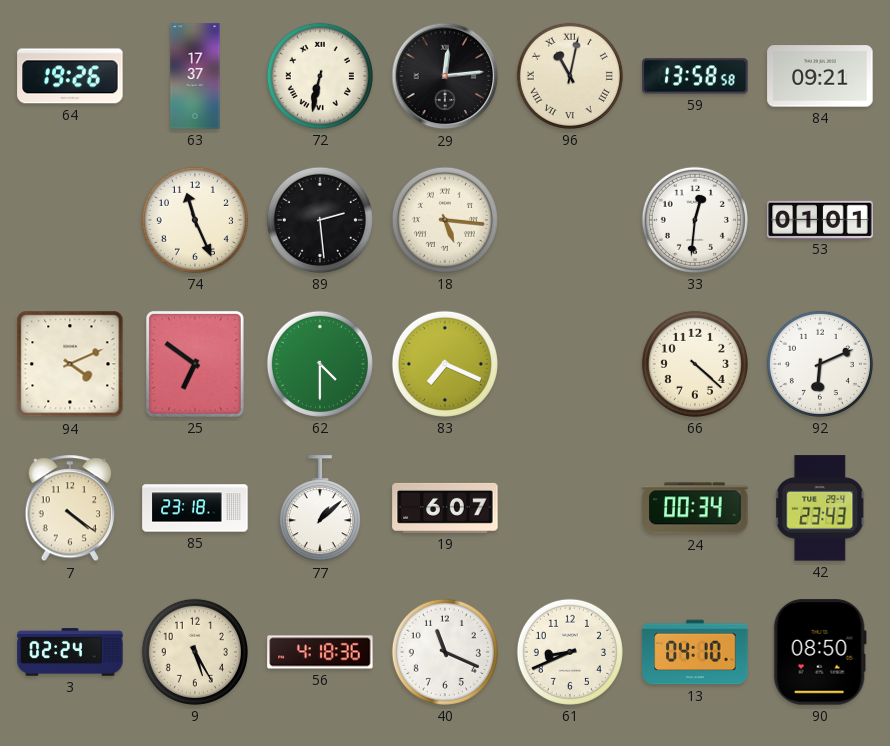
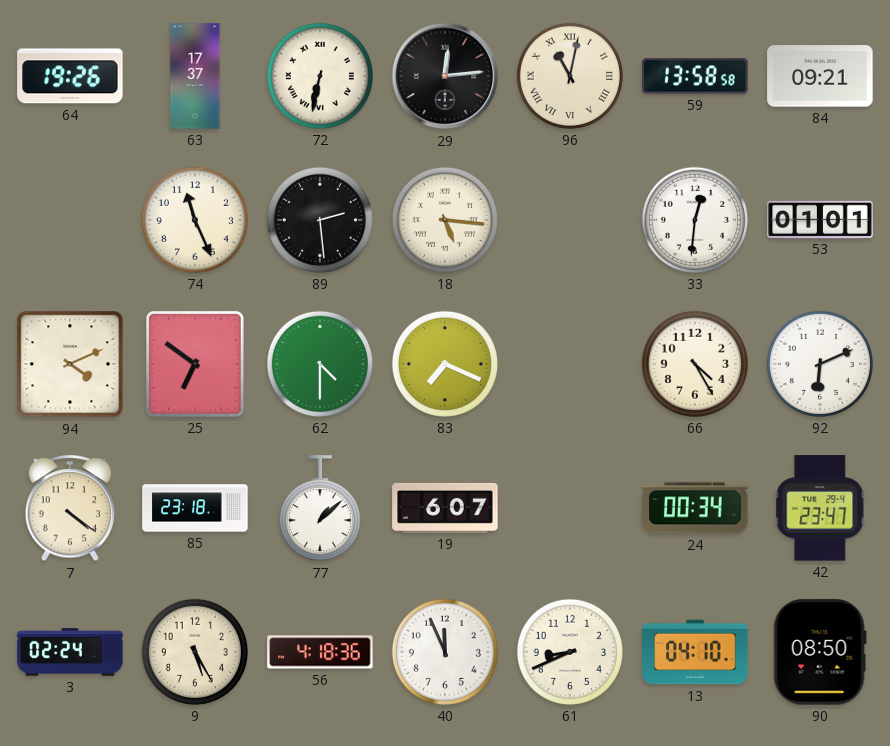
66: 4:22 -> 4:25 (695, 364)
42: 23:43 -> 23:47 (821, 508)
40: 11:19 -> 11:56 (445, 652)
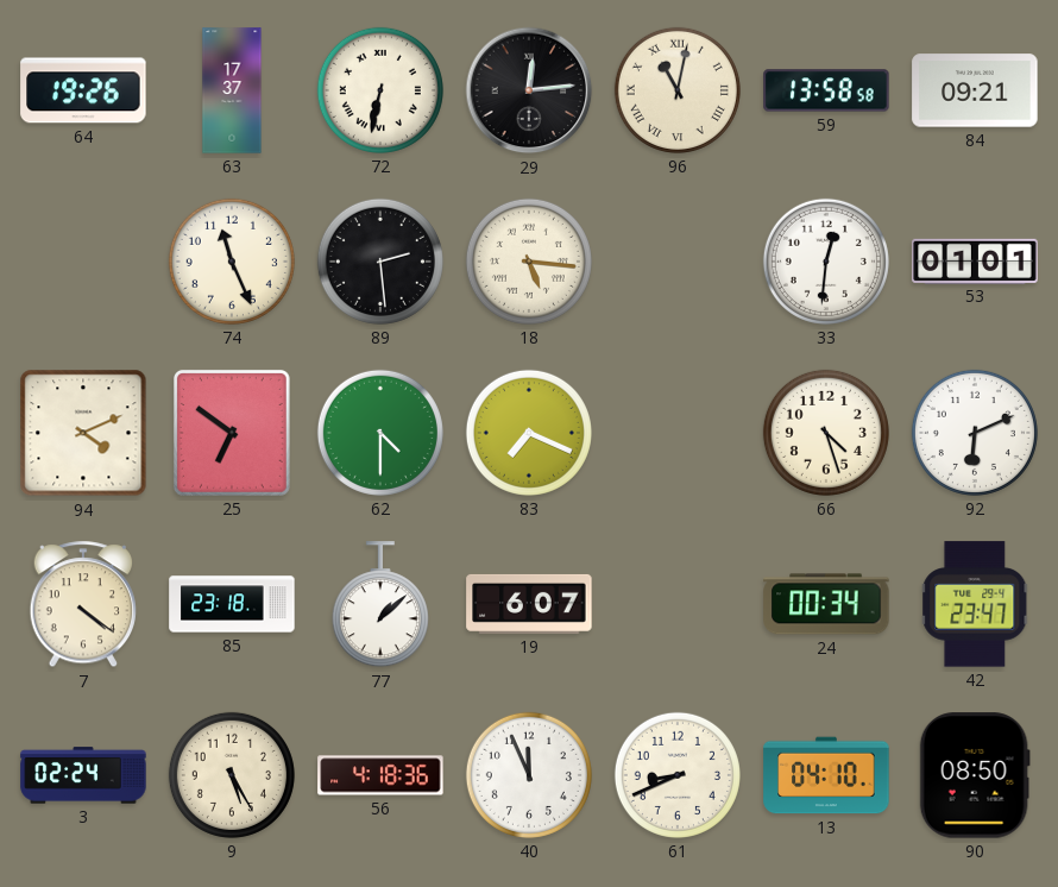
66: 4:25 -> 4:27 (826, 433)
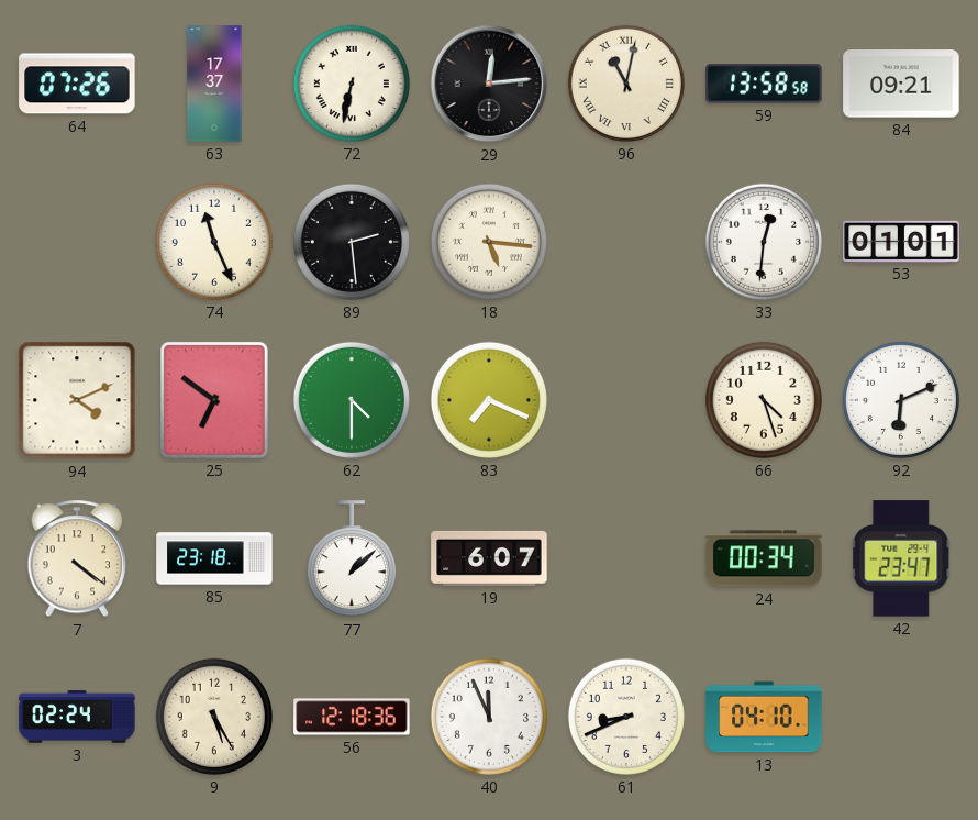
64: 19:26 -> 07:26 (77, 84)
56: 4:18 -> 12:18 (352, 717)
90: 08:50 -> none (975, 775)
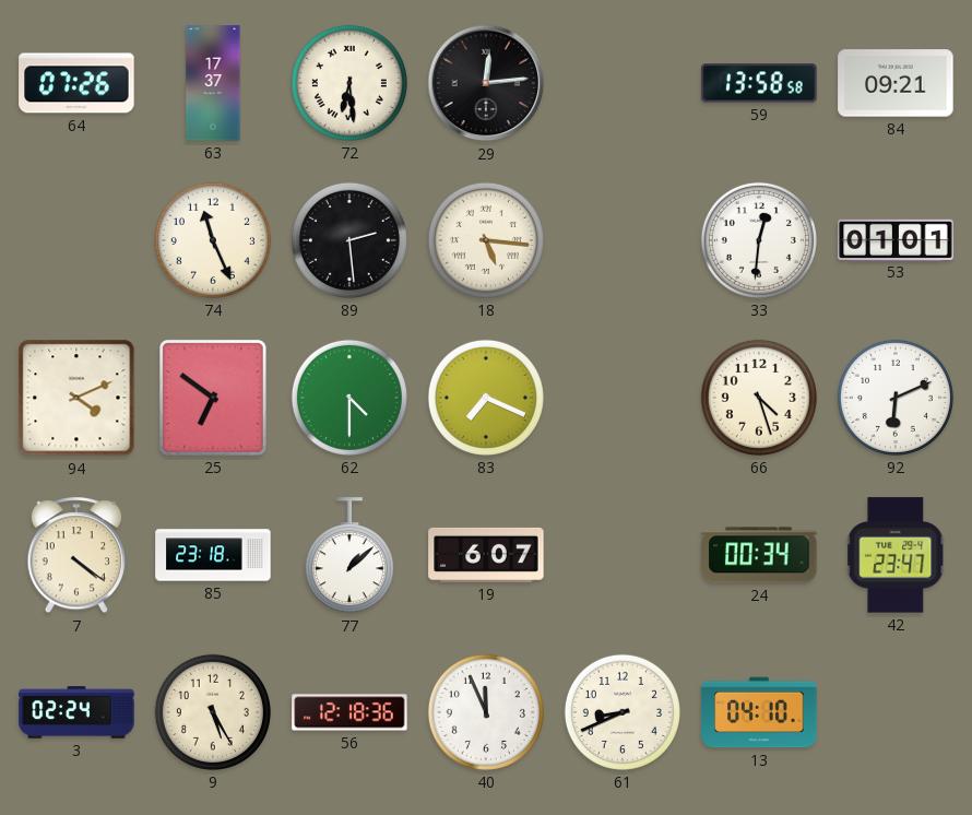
72: 6:32 -> 6:29 (349, 83)
96: 11:02 -> none (626, 84)
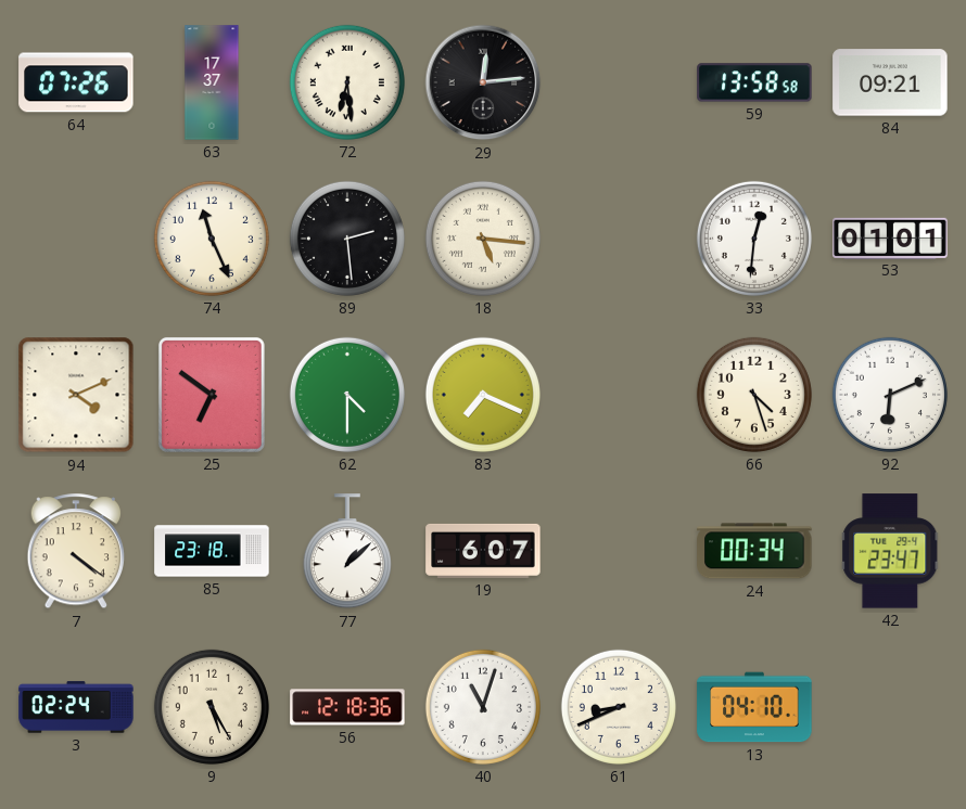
40: 11:56 -> 11:03 (483, 707)
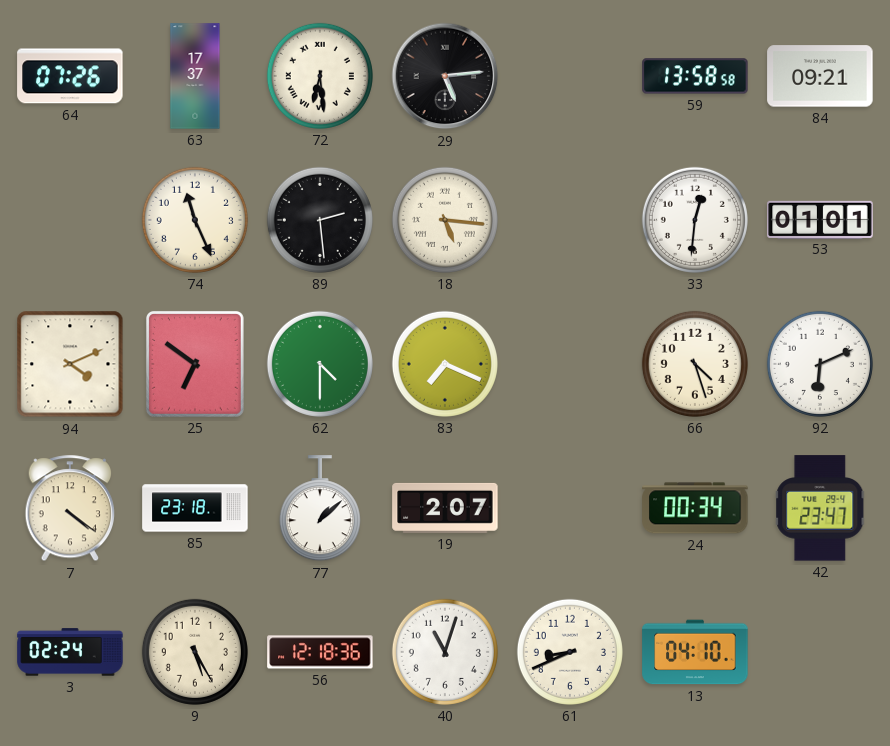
29: 12:14 -> 5:14 (445, 76)
19: 6:07 -> 2:07 (445, 508)
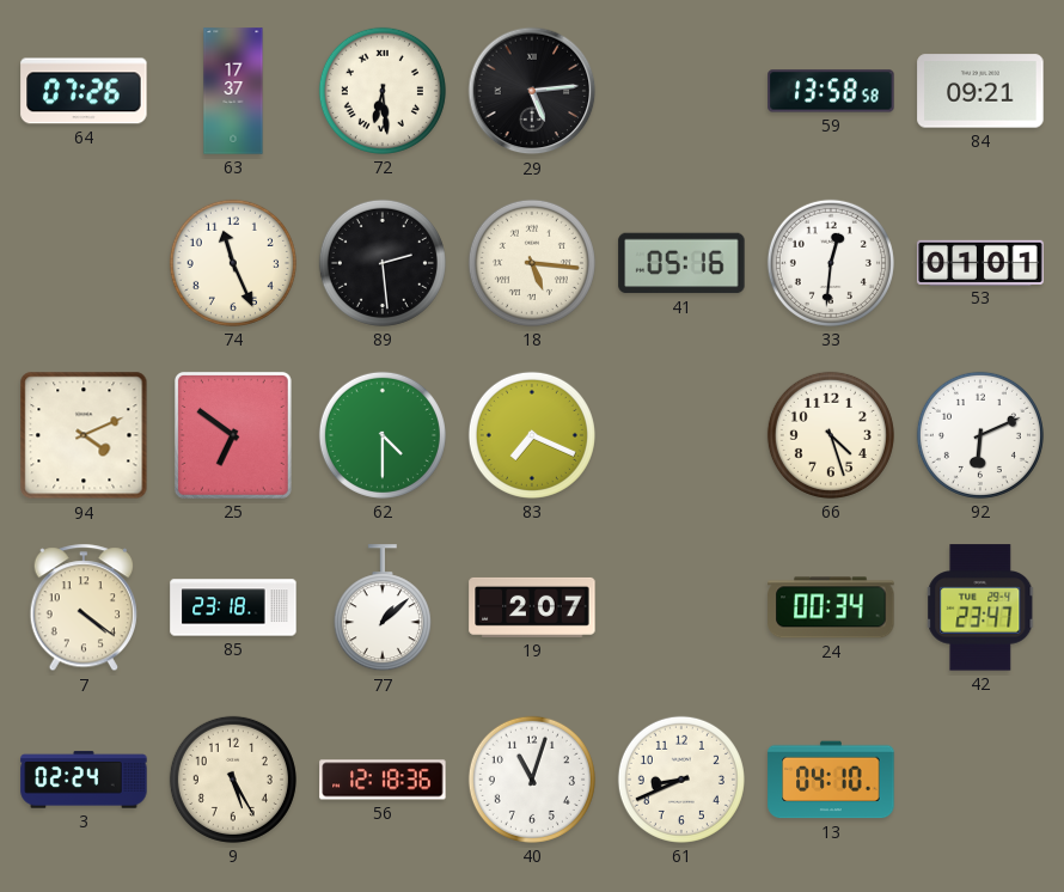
41: none -> 05:16 (681, 263)
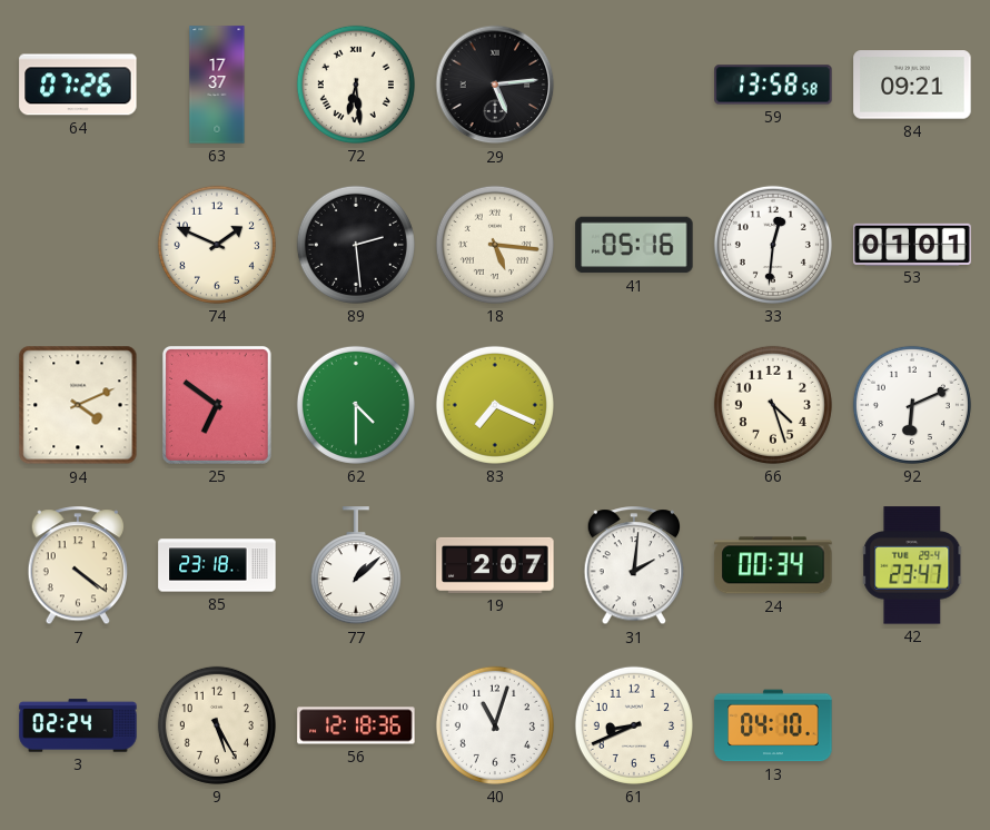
74: 11:26 -> 1:49 (217, 245)
31: none -> 2:01 (633, 566)
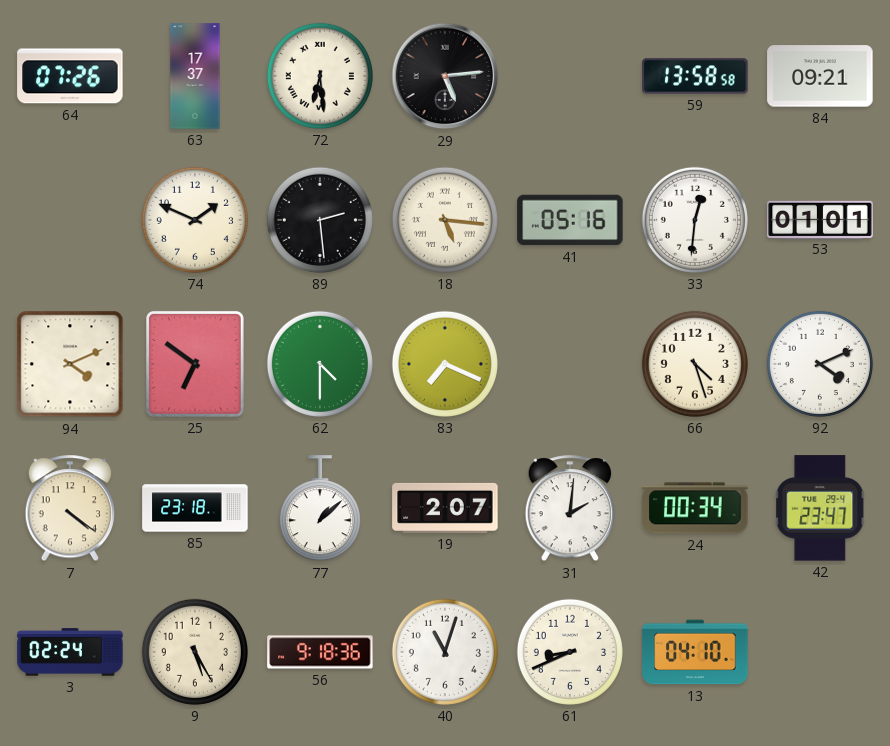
92: 6:11 -> 4:11 (820, 364)
56: 12:18 -> 9:18 (320, 652)
